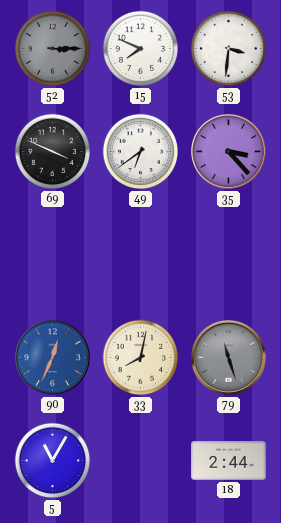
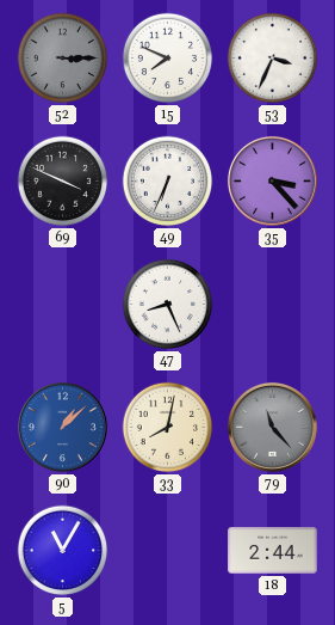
53: 3:31 -> 3:34 (273, 59)
49: 6:39 -> 6:34 (168, 182)
47: none -> 8:26 (168, 305)
90: 12:34 -> 1:08 (62, 427)
79: 11:27 -> 11:23 (272, 427)
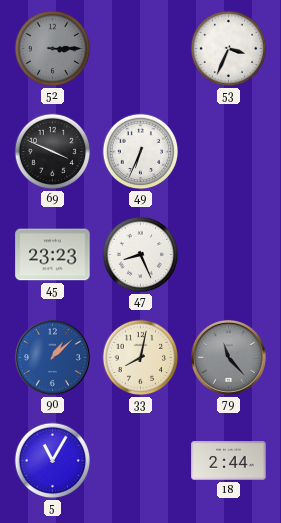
15: 7:49 -> none (168, 59)
35: 3:23 -> none (272, 180)
45: none -> 23:23 (53, 255)
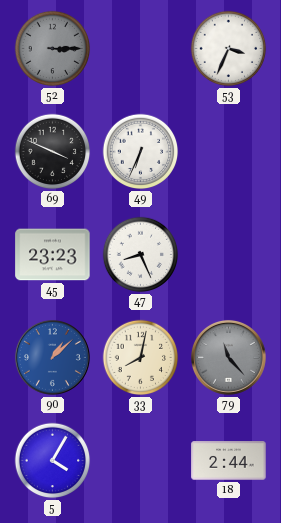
5: 11:05 -> 4:05 (53, 461)
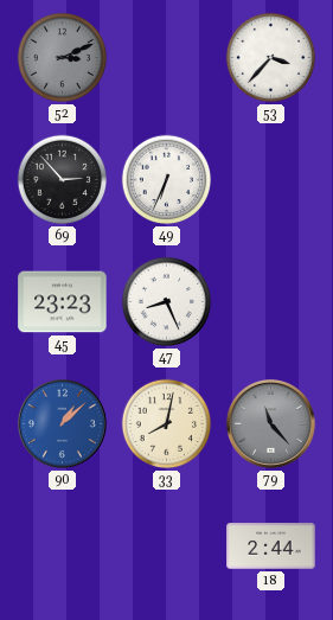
52: 3:15 -> 3:11 (63, 58)
53: 3:34 -> 3:37 (271, 58)
69: 3:49 -> 2:53 (63, 180)
5: 4:05 -> none (53, 461)
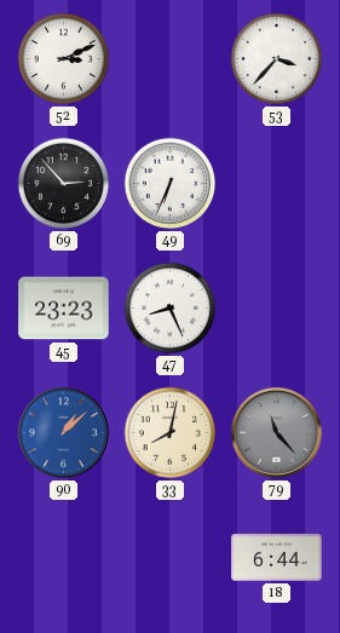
52 dial: grey -> white (64, 59)
18: 2:44 -> 6:44 (277, 558)
